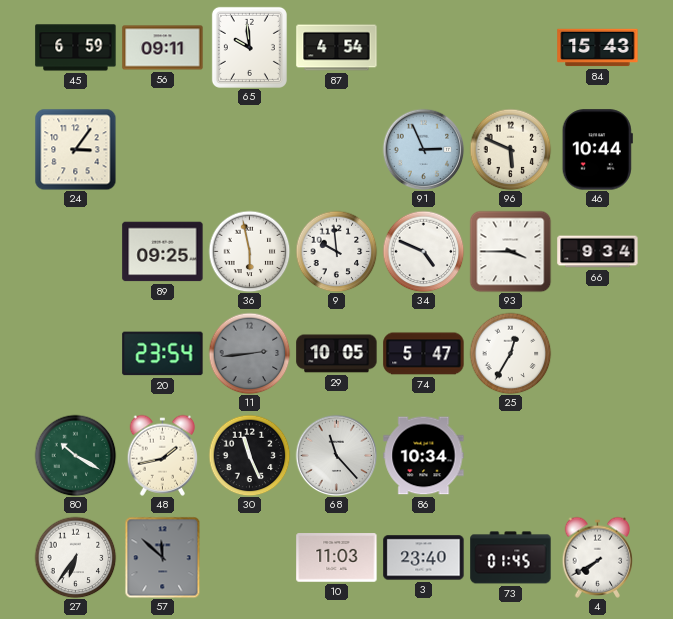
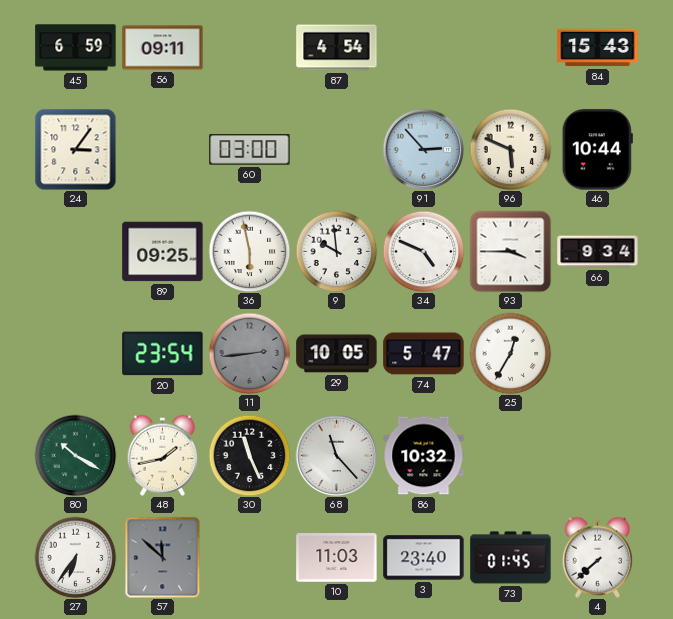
65: 9:59 -> none (249, 47)
60: none -> 03:00 (250, 150)
91: 2:56 -> 2:53 (423, 149)
86: 10:34 -> 10:32 (424, 456)
4: 7:40 -> 7:38 (598, 557)
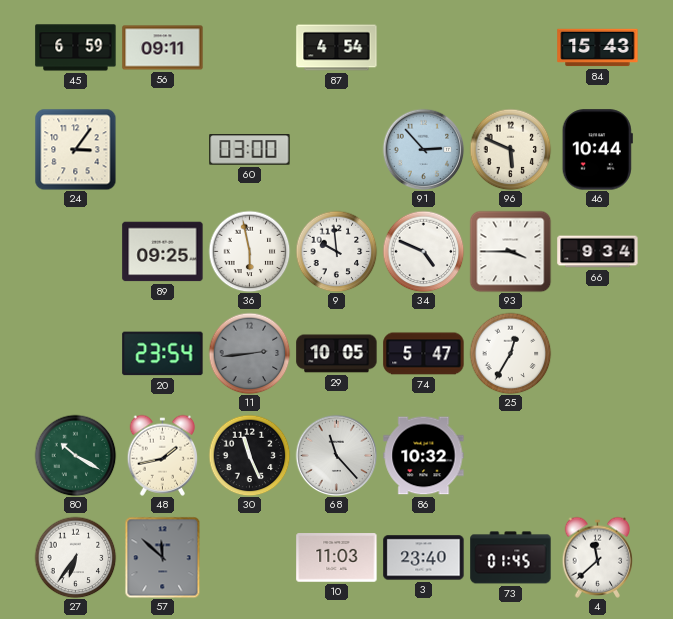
4: 7:38 -> 11:38 (598, 557)
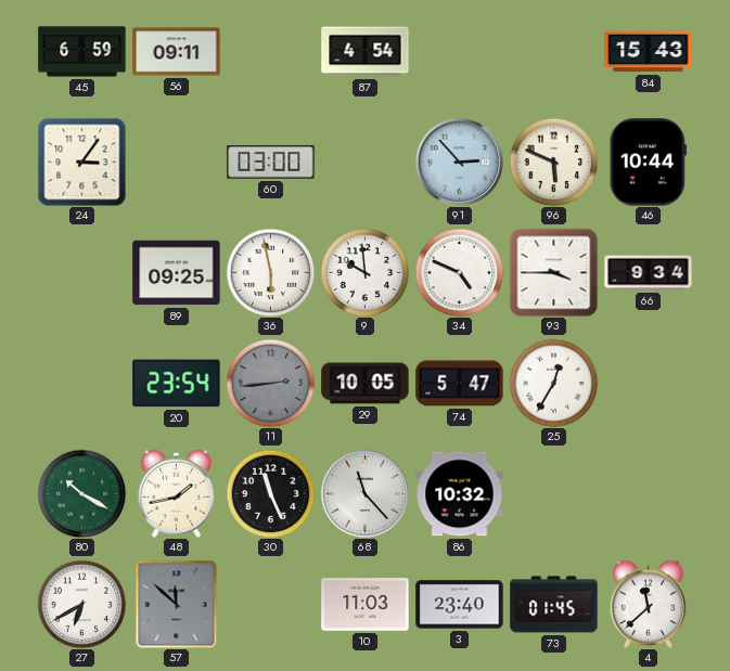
27: 6:36 -> 6:40 (81, 604)
